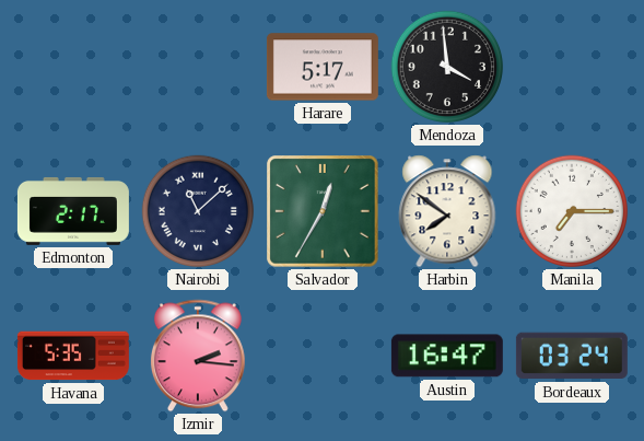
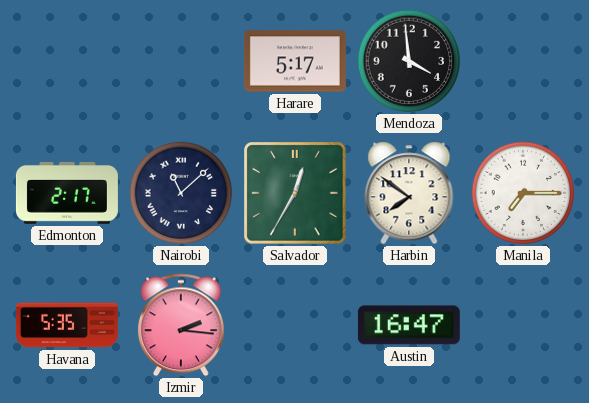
Bordeaux: 03:24 -> none (572, 356)
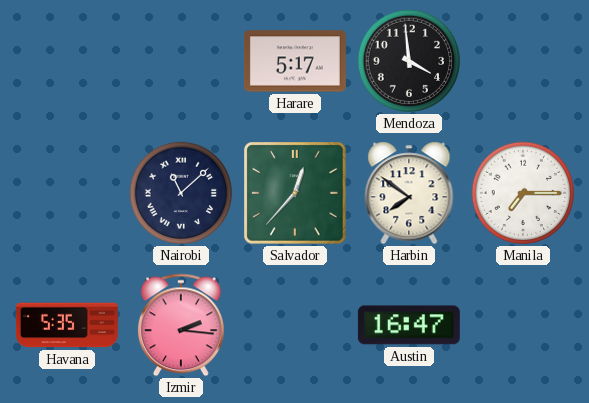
Edmonton: 2:17 -> none (67, 193)
Salvador: 12:35 -> 12:37 (295, 193)
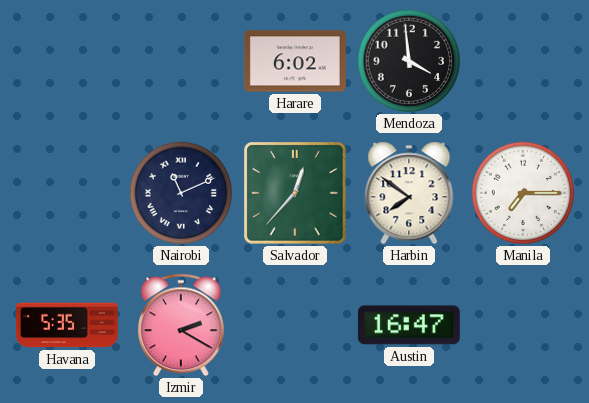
Harare: 5:17 -> 6:02 (295, 61)
Nairobi: 11:08 -> 11:11 (181, 193)
Izmir: 2:16 -> 2:20 (181, 325)
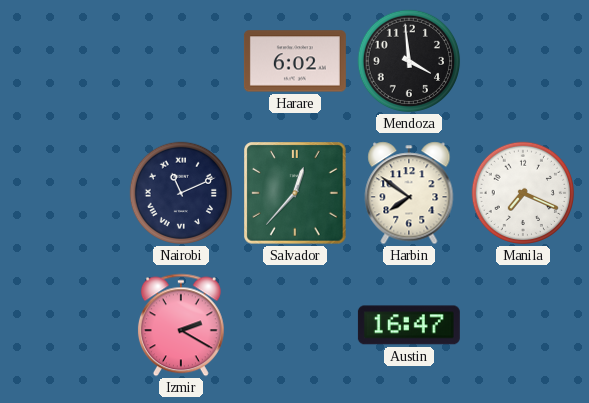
Manila: 7:15 -> 7:19 (523, 193)
Havana: 5:35 -> none (67, 325)
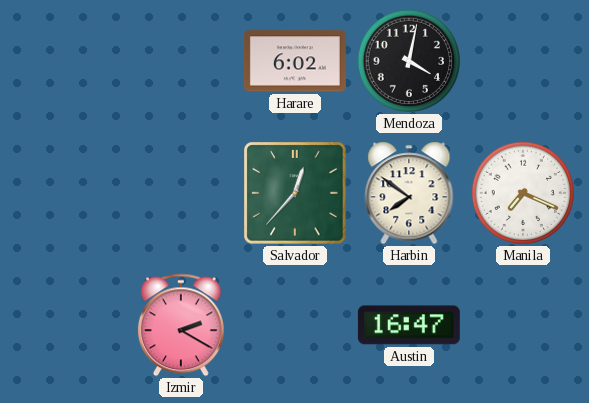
Mendoza: 3:59 -> 4:02 (409, 61)
Nairobi: 11:11 -> none (181, 193)
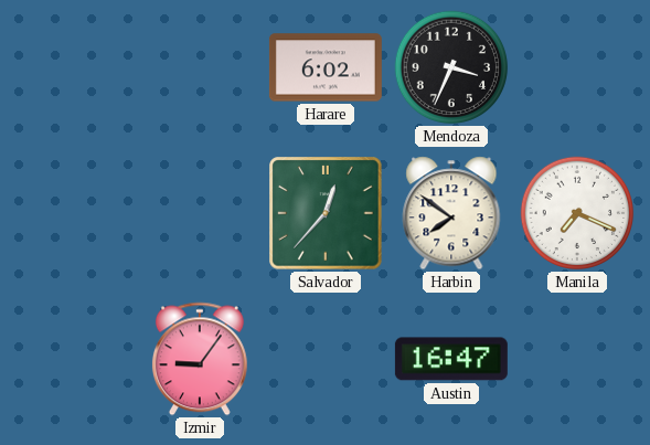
Mendoza: 4:02 -> 3:34 (451, 67)
Izmir: 2:20 -> 9:06 (200, 359)
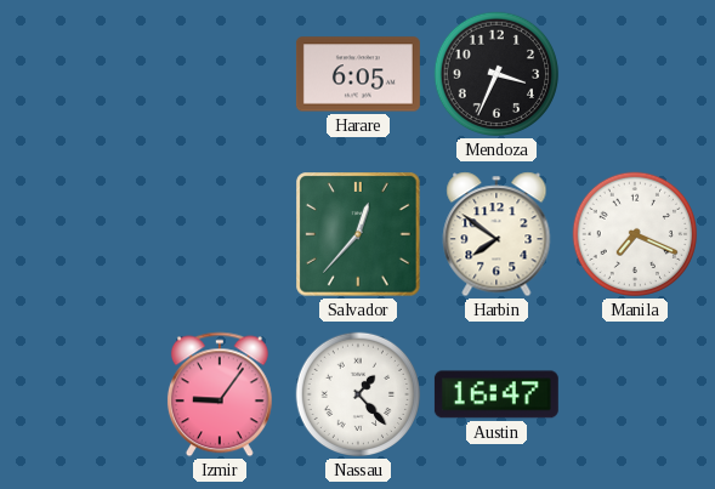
Harare: 6:02 -> 6:05 (358, 74)
Nassau: none -> 1:23 (358, 394)
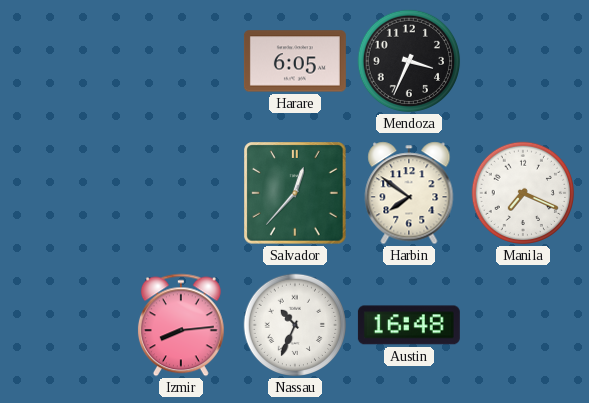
Izmir: 9:06 -> 8:14 (181, 325)
Nassau: 1:23 -> 10:34 (295, 325)
Austin: 16:47 -> 16:48 (409, 325)
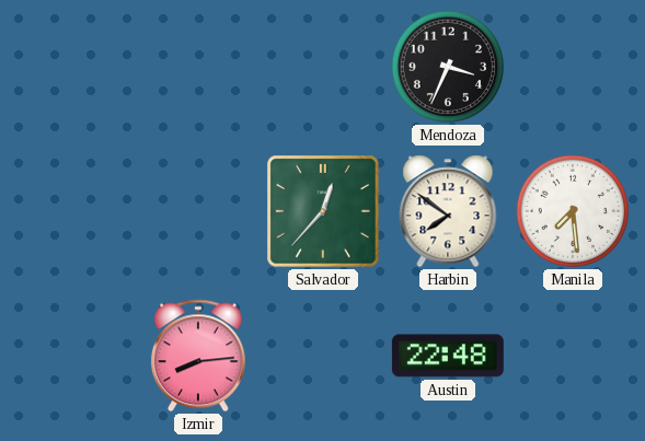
Harare: 6:05 -> none (295, 61)
Manila: 7:19 -> 7:29 (573, 211)
Nassau: 10:34 -> none (295, 325)
Austin: 16:48 -> 22:48 (448, 356)
